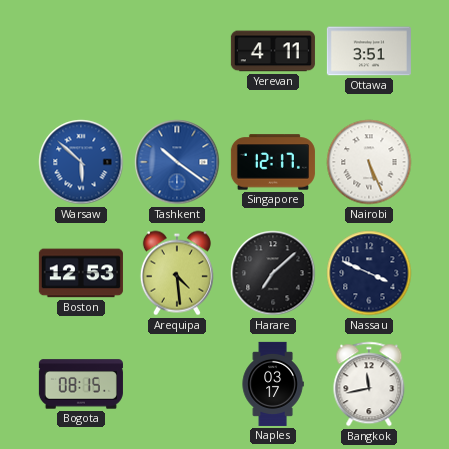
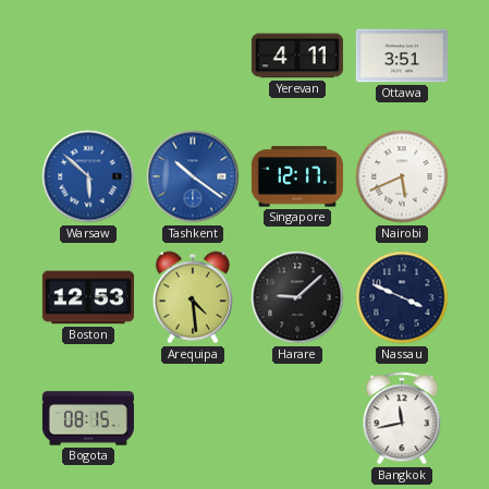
Nairobi: 5:26 -> 5:41 (402, 176)
Harare: 7:08 -> 9:08 (297, 297)
Naples: 03:17 -> none (273, 384)
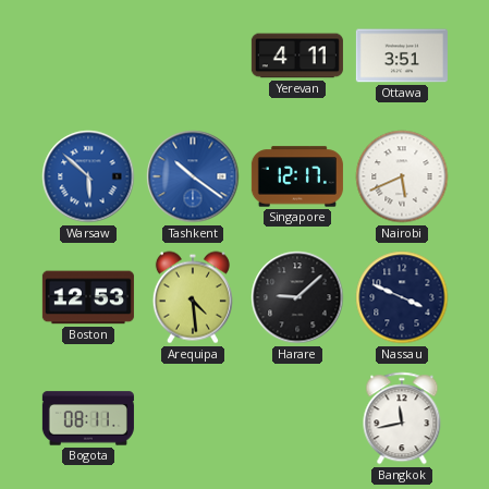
Bogota: 08:15 -> 08:11 (88, 418)
